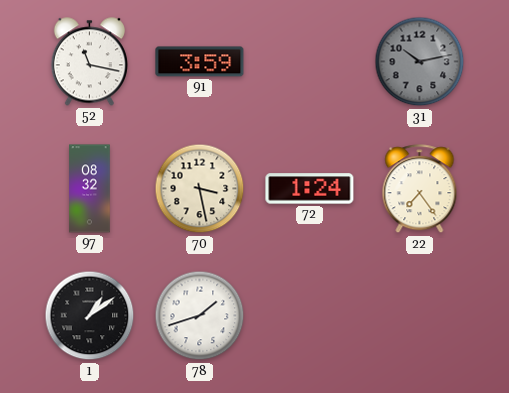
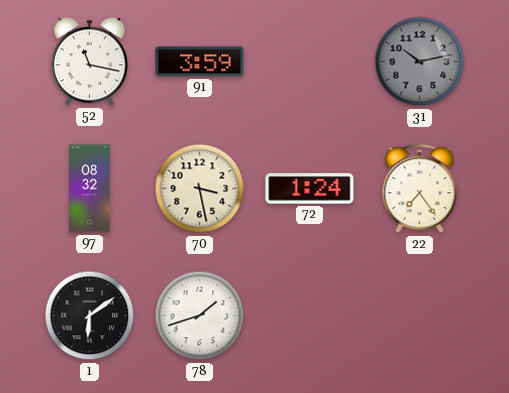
1: 1:09 -> 6:09 (90, 316)
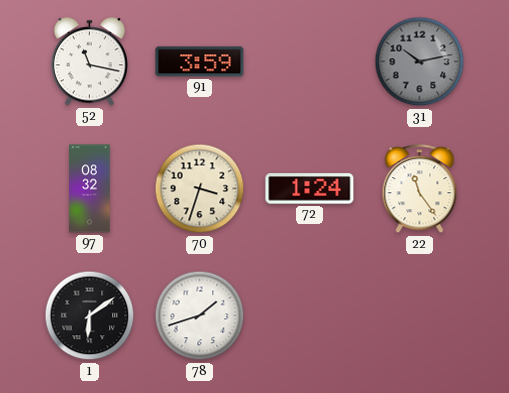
70: 3:28 -> 3:33 (200, 189)
22: 7:24 -> 11:24 (420, 189)
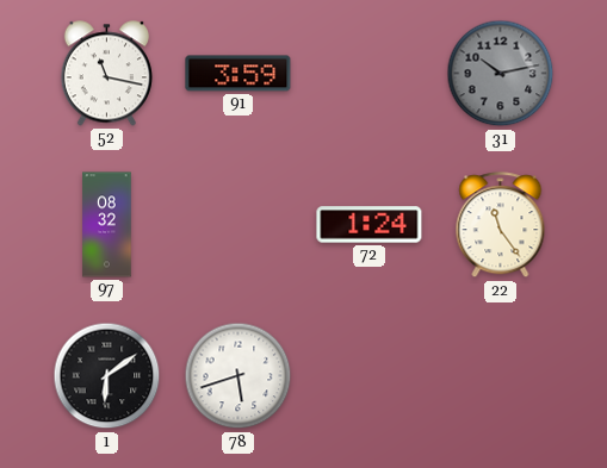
70: 3:33 -> none (200, 189)
78: 1:42 -> 5:42 (239, 376)
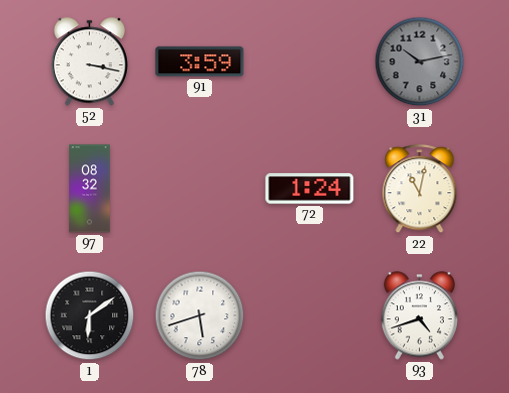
52: 11:17 -> 3:17 (89, 62)
22: 11:24 -> 11:02 (420, 189)
93: none -> 4:42 (419, 316)
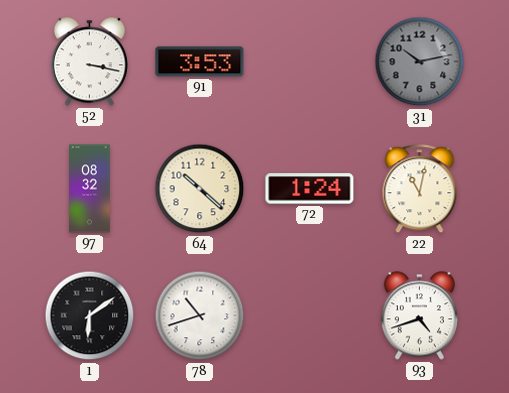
91: 3:59 -> 3:53 (200, 62)
64: none -> 10:22 (200, 189)
78: 5:42 -> 10:42 (200, 316)
